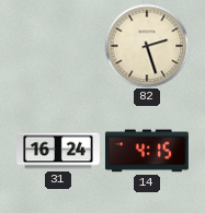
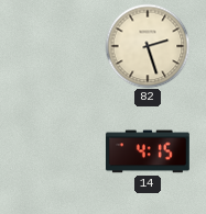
31: 16:24 -> none (59, 151)
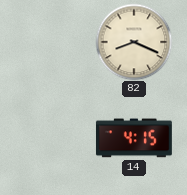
82: 2:27 -> 8:19 (134, 42)
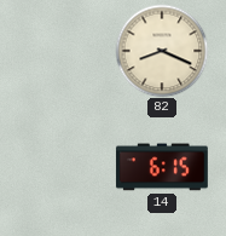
14: 4:15 -> 6:15 (162, 167)
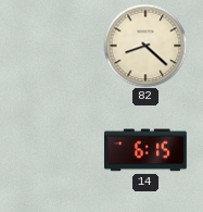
82: 8:19 -> 8:22 (145, 46)
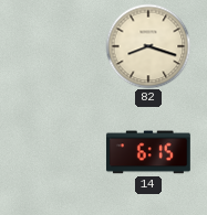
82: 8:22 -> 8:18 (148, 46)
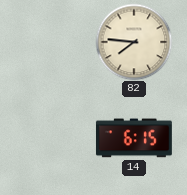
82: 8:18 -> 7:46 (134, 42)
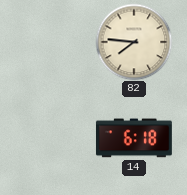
14: 6:15 -> 6:18 (134, 138)
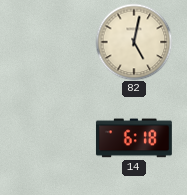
82: 7:46 -> 5:02 (134, 42)
